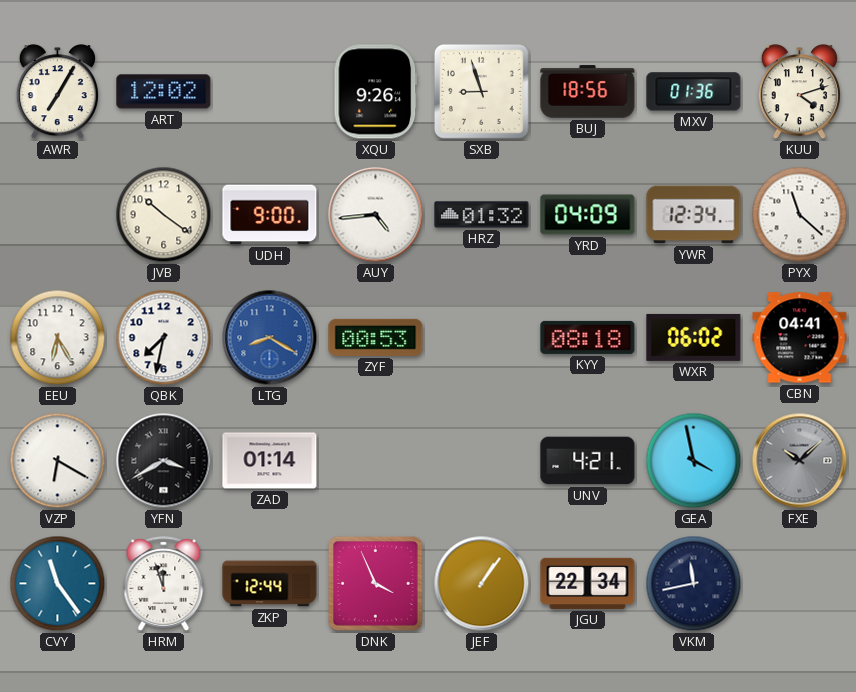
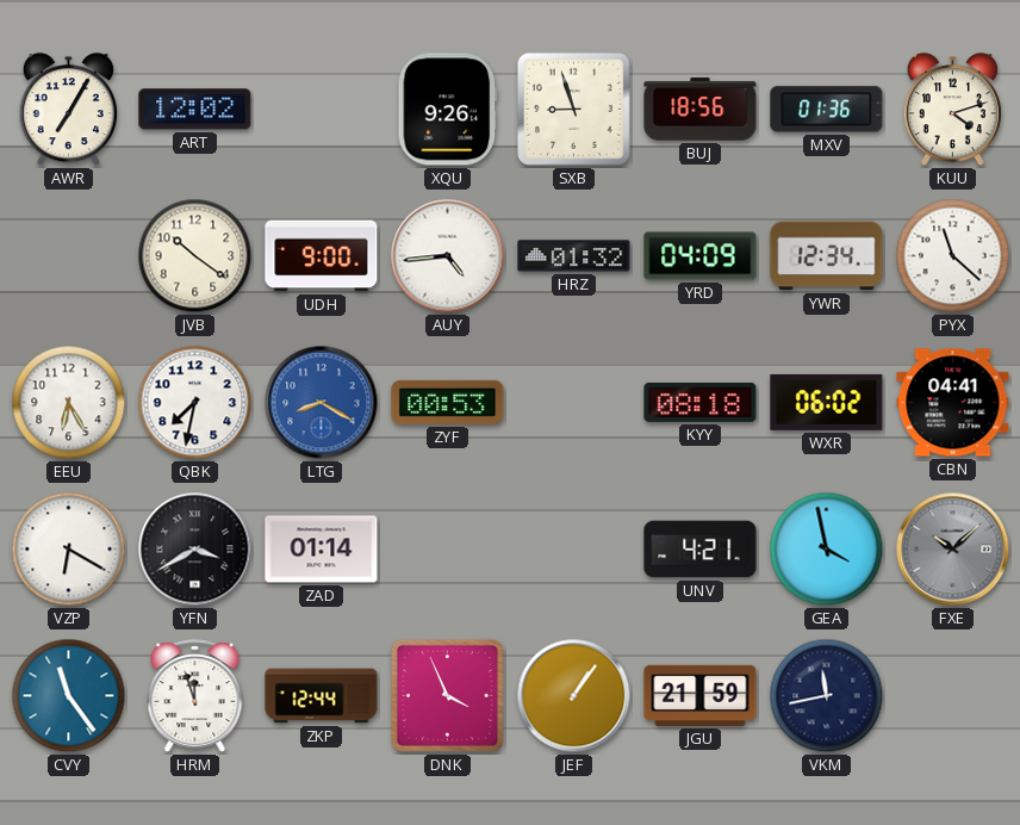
JGU: 22:34 -> 21:59 (701, 695)
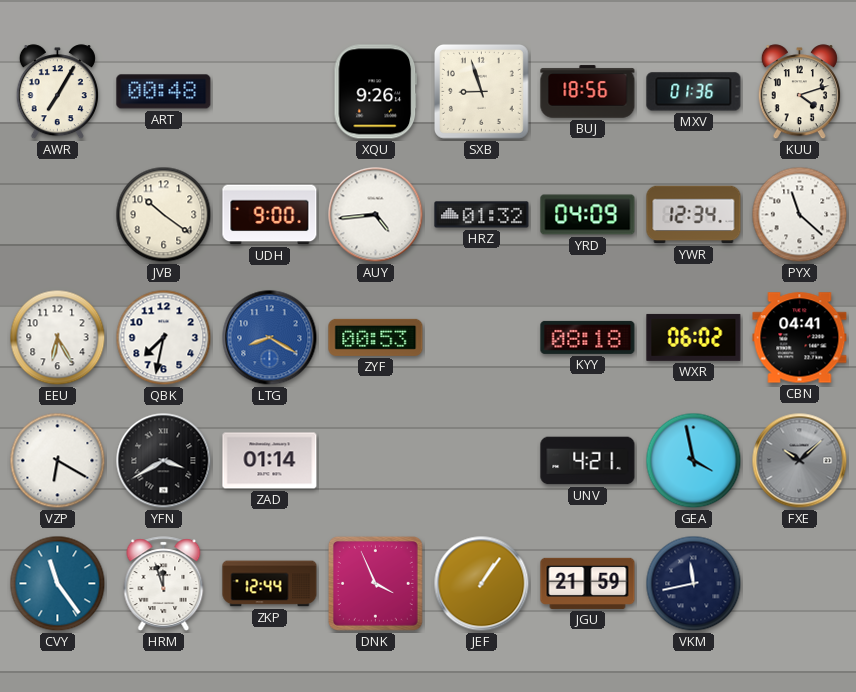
ART: 12:02 -> 00:48 (164, 92)
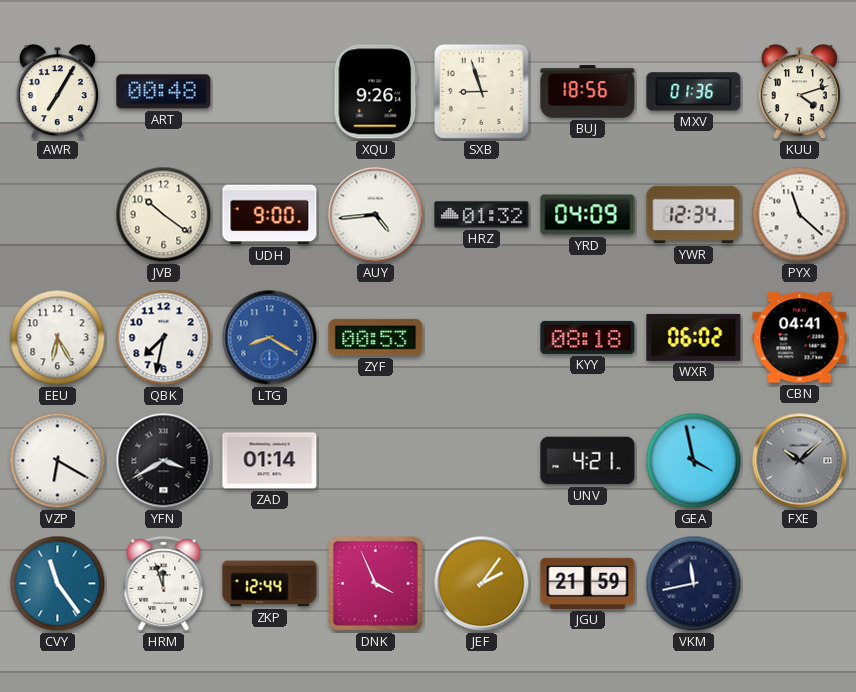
JEF: 1:06 -> 2:06 (482, 584)
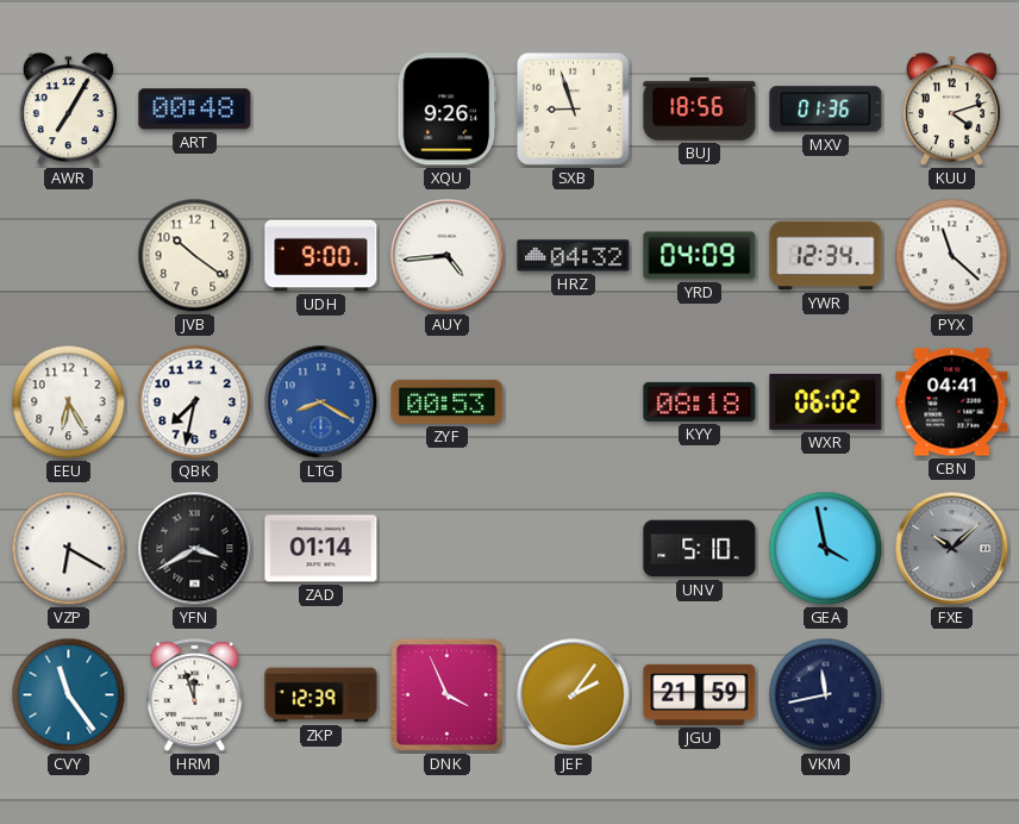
HRZ: 01:32 -> 04:32 (574, 256)
UNV: 4:21 -> 5:10 (700, 549)
ZKP: 12:44 -> 12:39 (321, 695)
